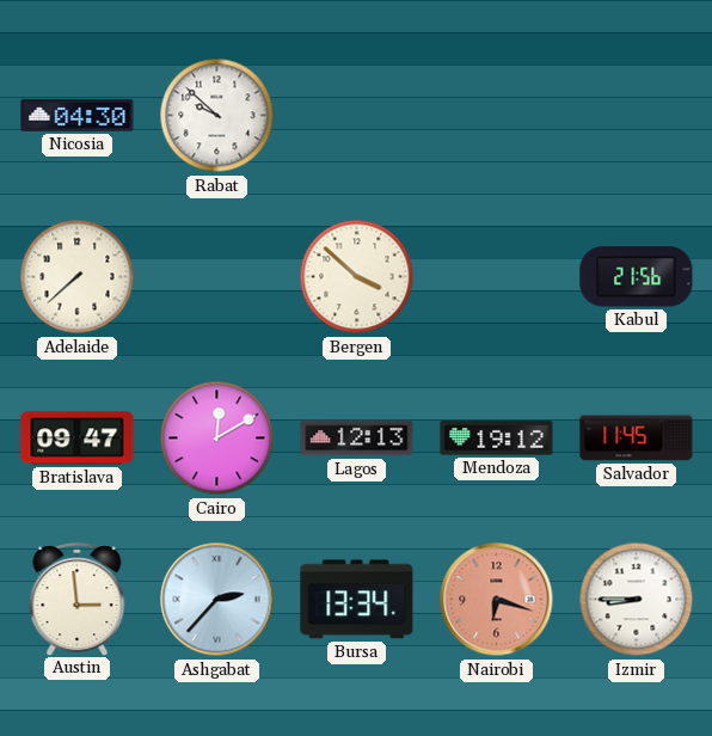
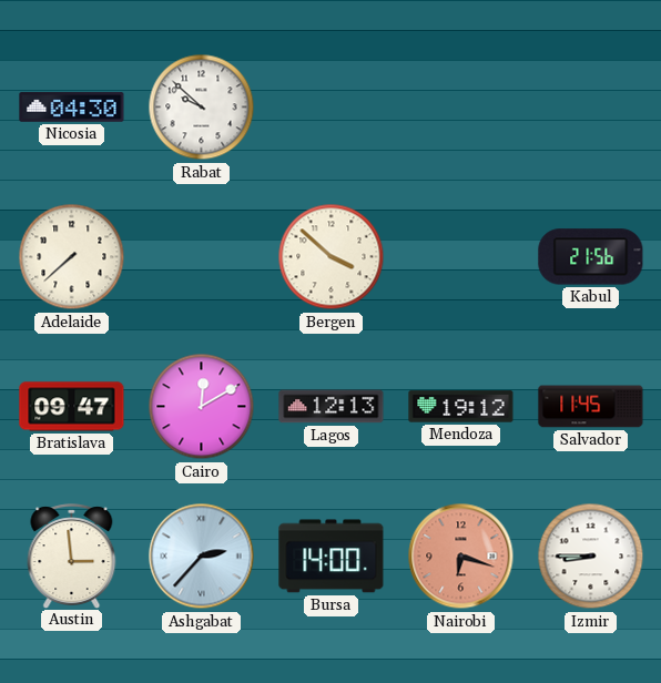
Bursa: 13:34 -> 14:00 (332, 557)
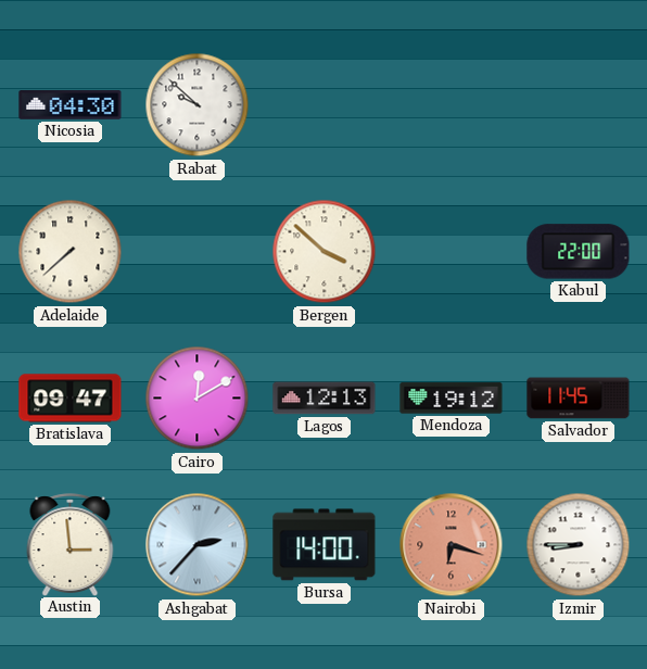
Kabul: 21:56 -> 22:00 (579, 252)
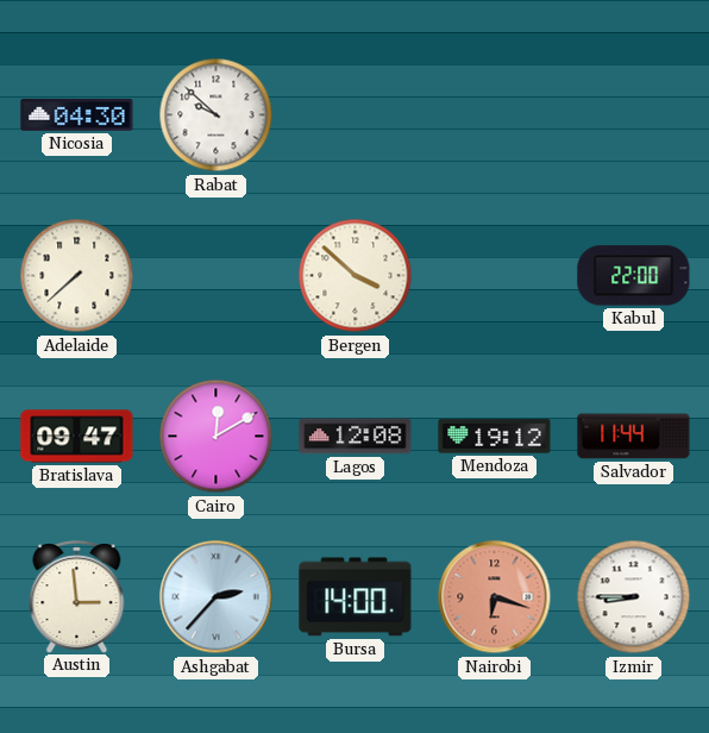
Lagos: 12:13 -> 12:08 (356, 437)
Salvador: 11:45 -> 11:44 (634, 437)
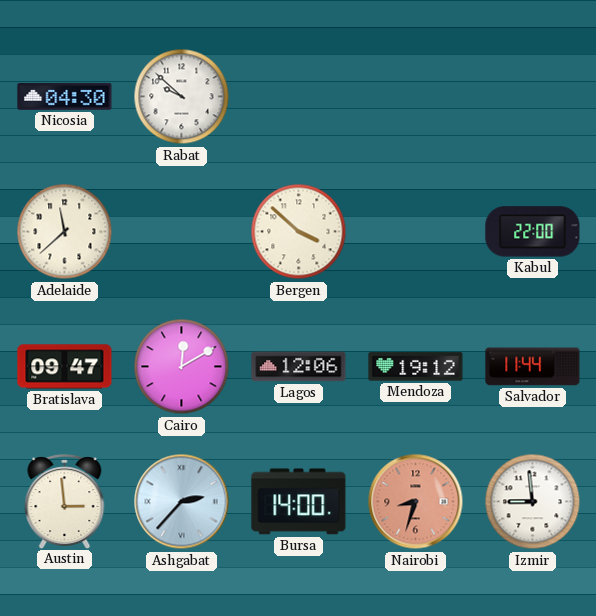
Adelaide: 7:38 -> 11:38 (65, 232)
Lagos: 12:08 -> 12:06 (299, 367)
Nairobi: 6:18 -> 8:33 (416, 502)
Izmir: 8:45 -> 8:59 (533, 502)
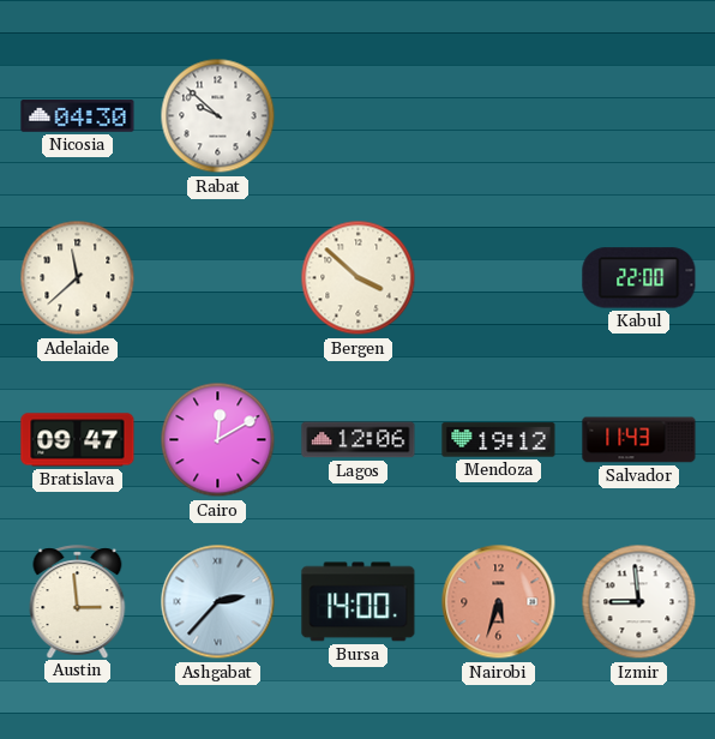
Salvador: 11:44 -> 11:43 (639, 440)
Nairobi: 8:33 -> 5:33 (499, 602)
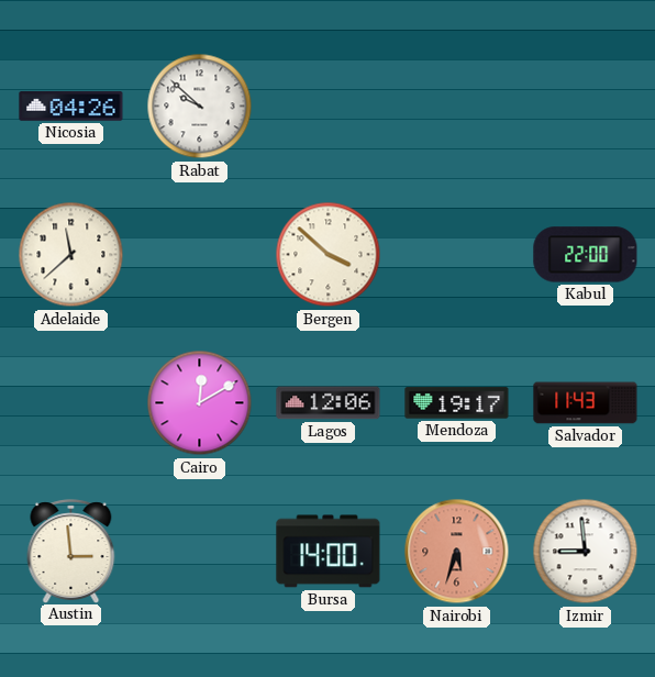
Nicosia: 04:30 -> 04:26 (71, 107)
Bratislava: 09:47 -> none (78, 440)
Mendoza: 19:12 -> 19:17 (457, 403)
Ashgabat: 2:37 -> none (218, 602)
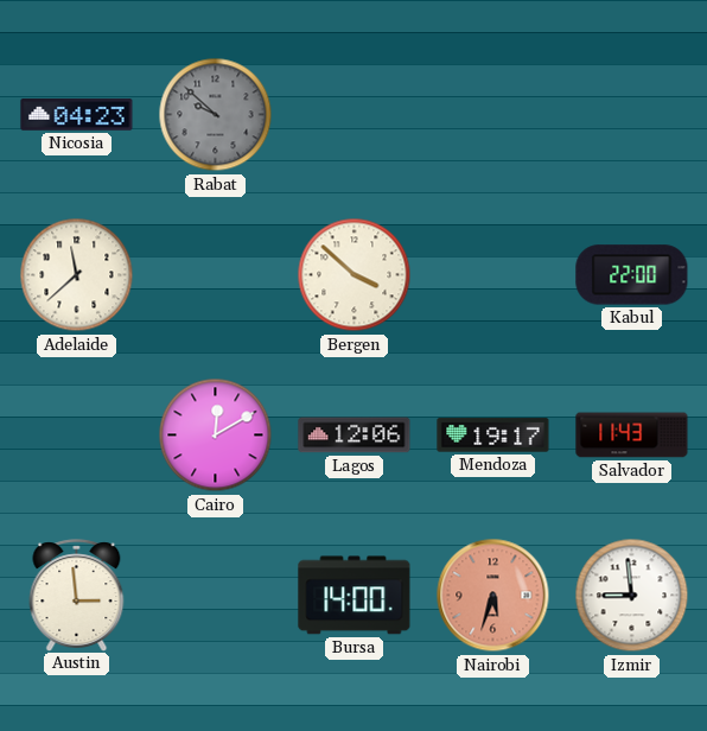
Nicosia: 04:26 -> 04:23 (77, 115)
Rabat dial: white -> grey (216, 115)
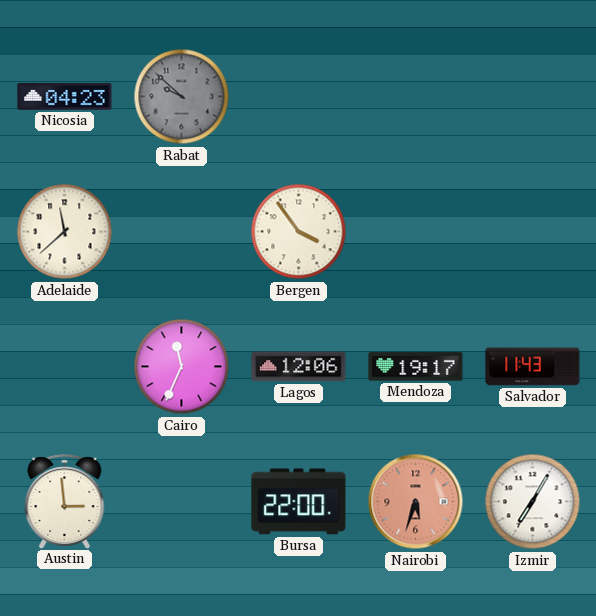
Bergen: 3:52 -> 3:54 (299, 232)
Kabul: 22:00 -> none (632, 275)
Cairo: 12:10 -> 11:34 (182, 367)
Bursa: 14:00 -> 22:00 (299, 502)
Izmir: 8:59 -> 7:05 (533, 502)
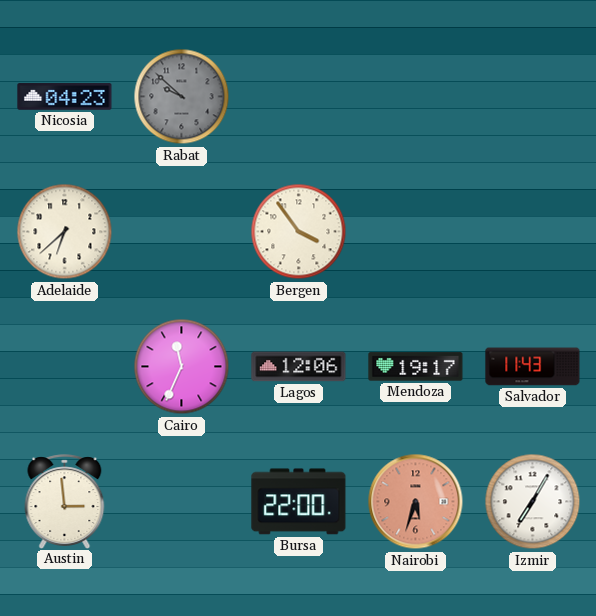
Adelaide: 11:38 -> 6:38 (65, 232)
